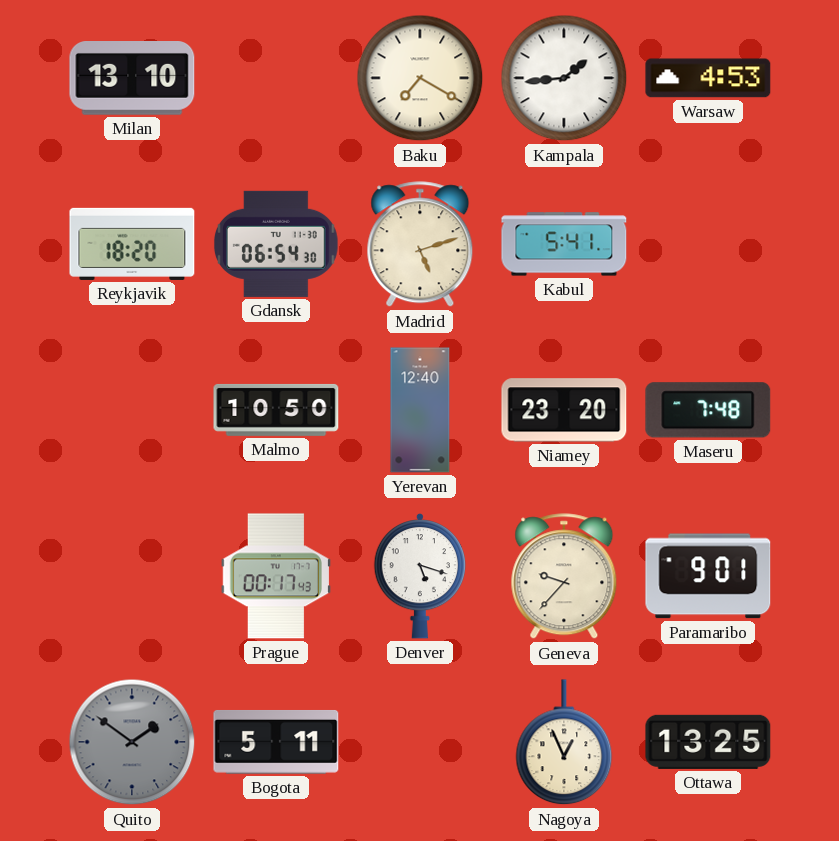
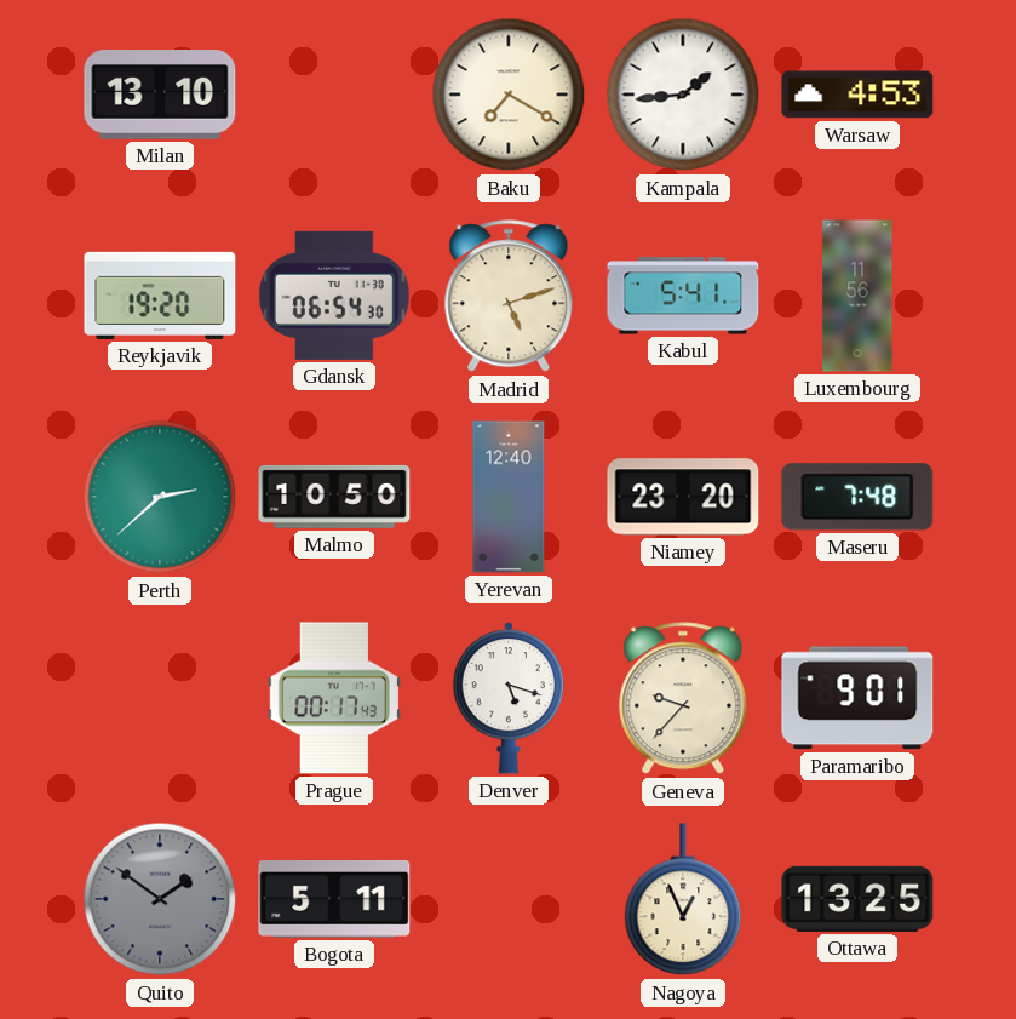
Reykjavik: 18:20 -> 19:20 (160, 296)
Luxembourg: none -> 11:56 (857, 296)
Perth: none -> 2:38 (160, 497)
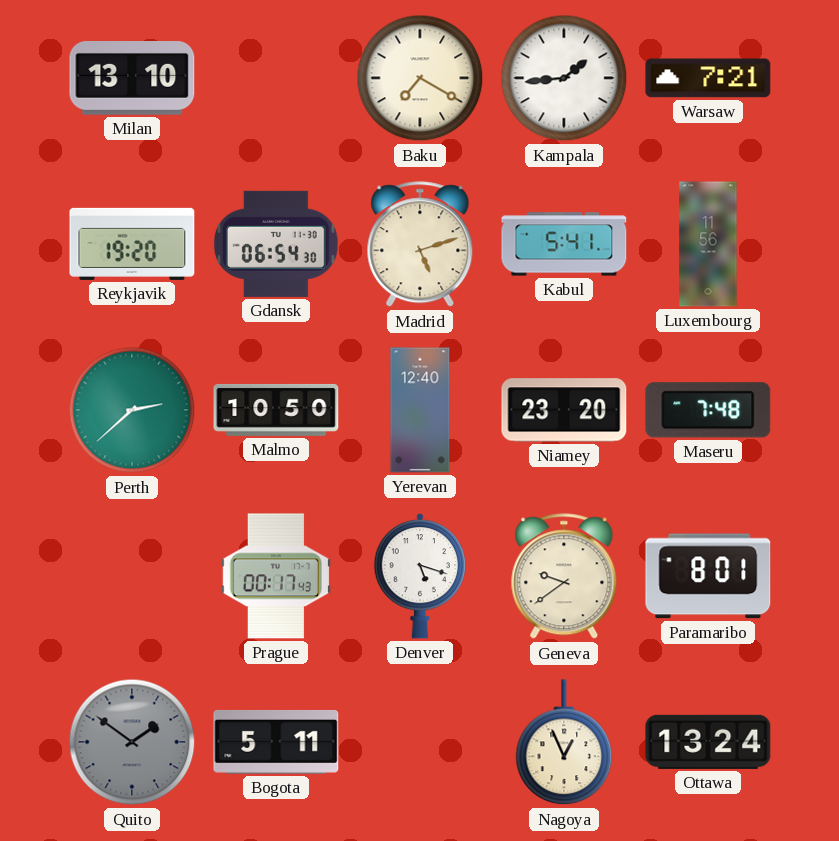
Warsaw: 4:53 -> 7:21 (708, 78)
Geneva: 9:37 -> 9:39 (564, 577)
Paramaribo: 9:01 -> 8:01 (708, 576)
Ottawa: 13:25 -> 13:24 (708, 742)
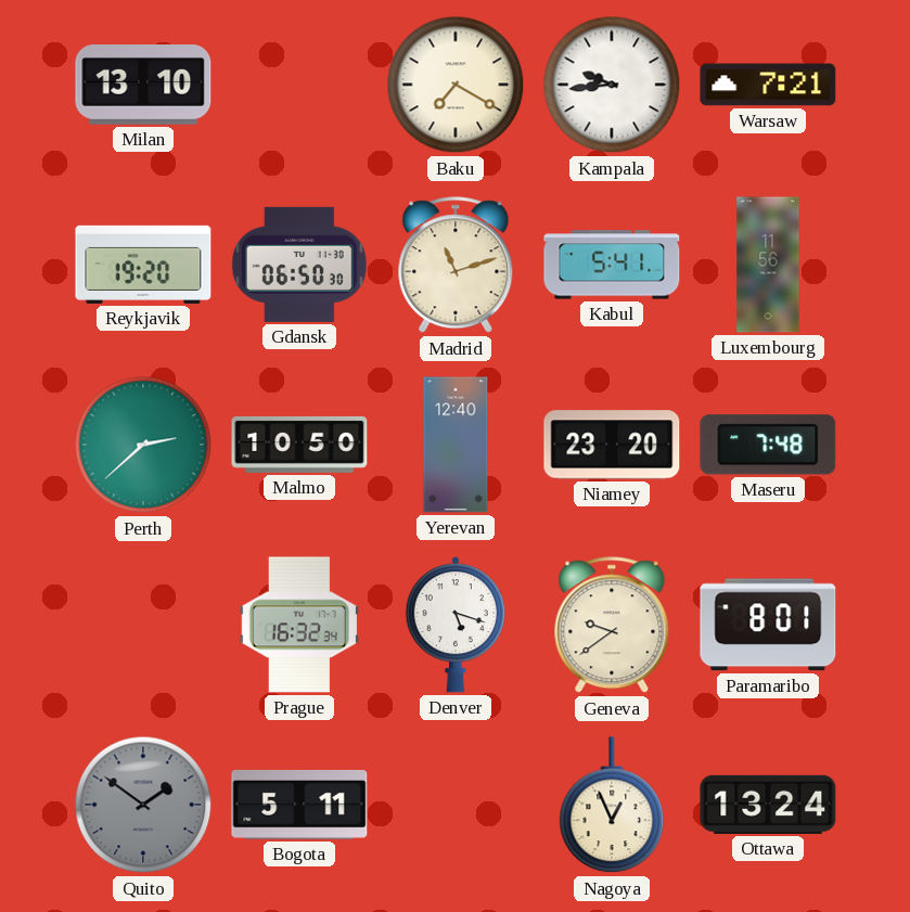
Kampala: 1:44 -> 9:44 (612, 85)
Gdansk: 06:54 -> 06:50 (299, 265)
Madrid: 5:12 -> 11:12 (456, 266)
Prague: 00:17 -> 16:32 (298, 625)
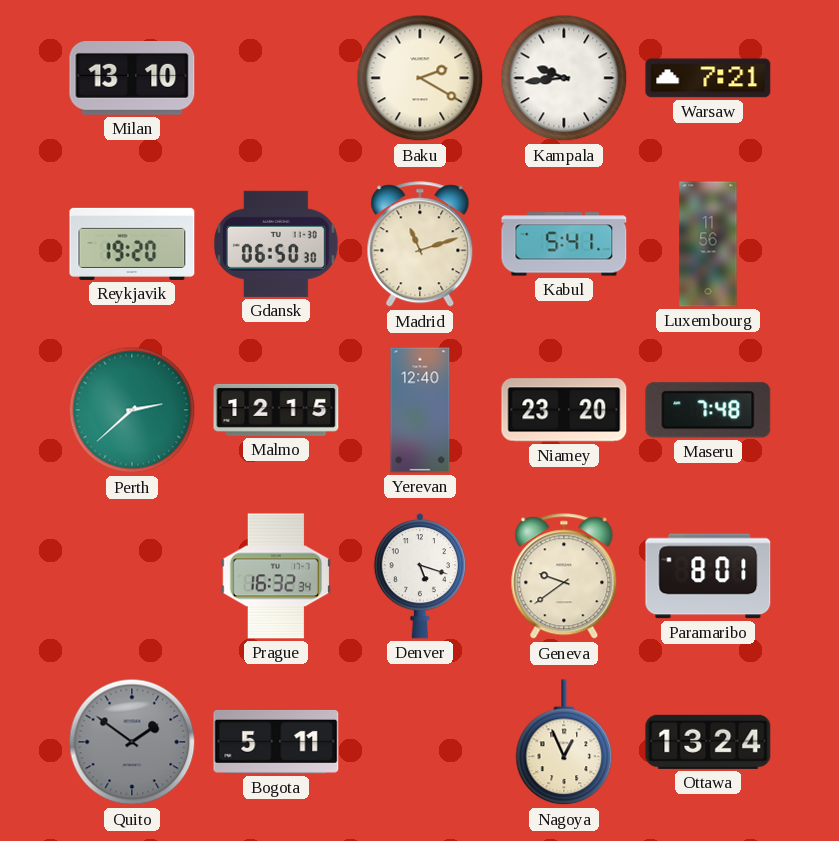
Baku: 7:20 -> 2:20 (420, 78)
Malmo: 10:50 -> 12:15 (276, 410)
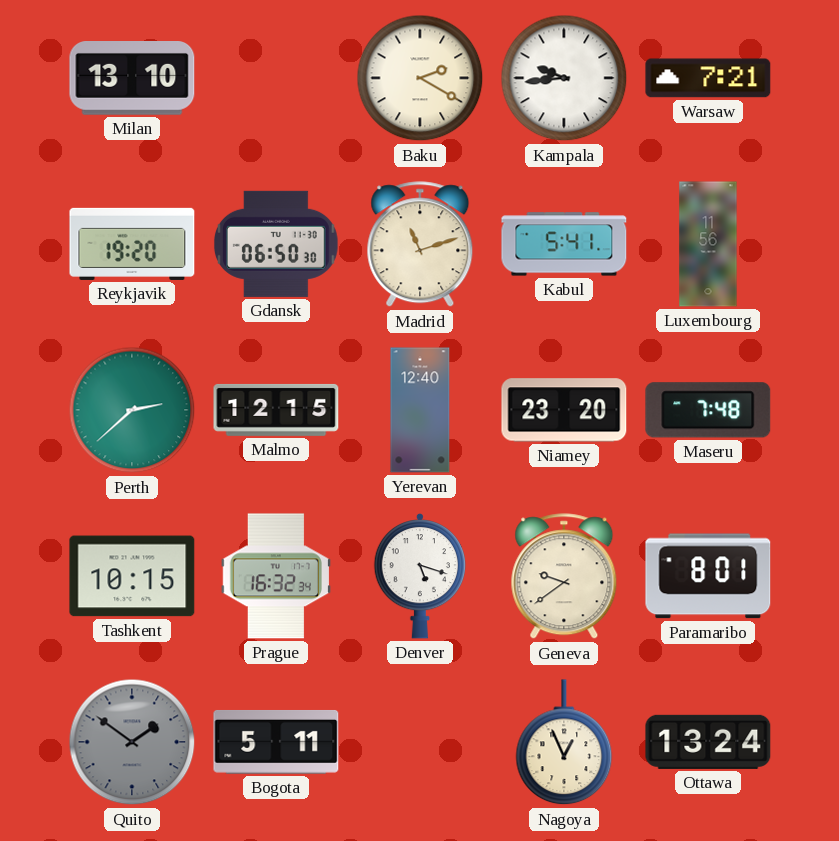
Tashkent: none -> 10:15 (132, 576)
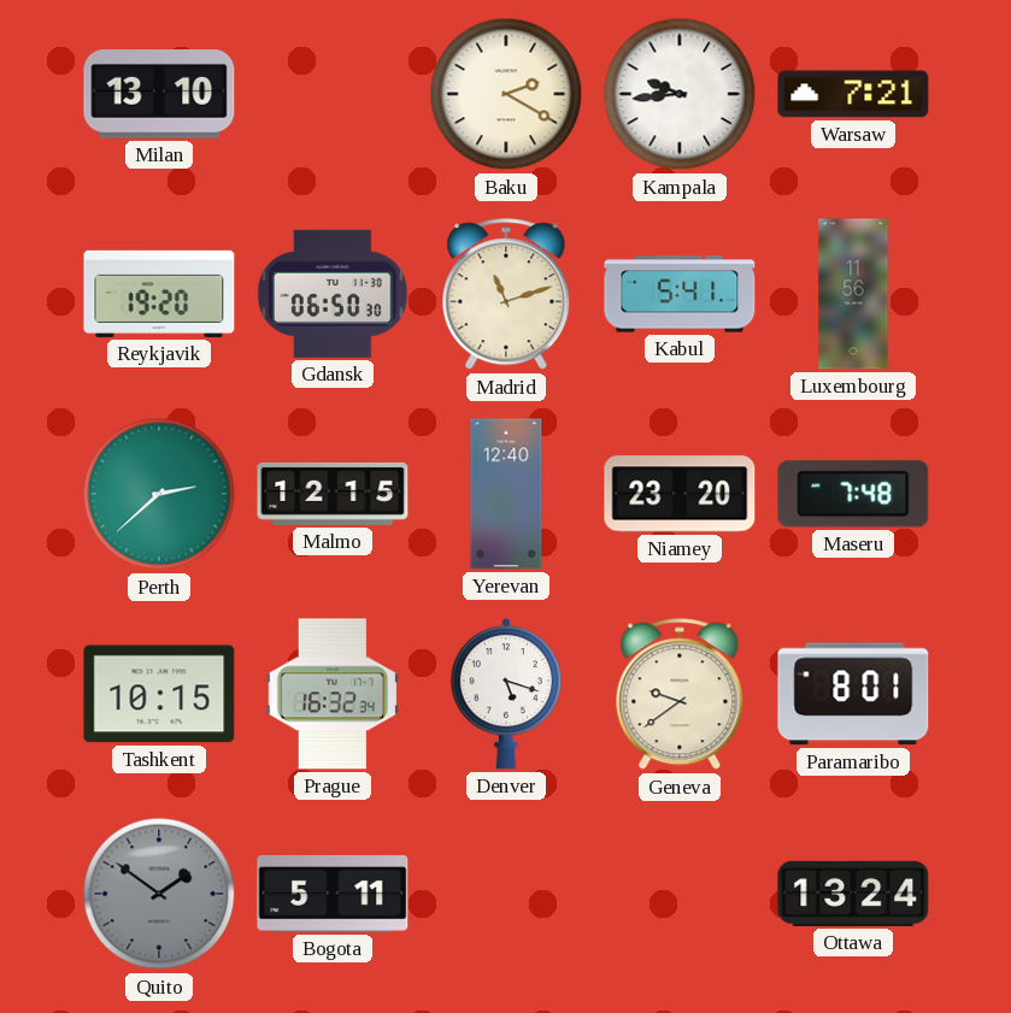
Nagoya: 12:56 -> none (564, 743)
